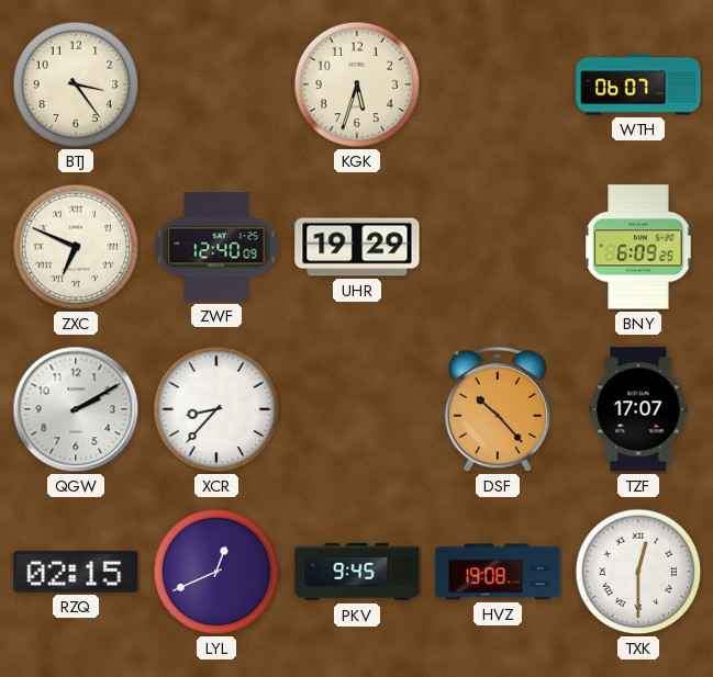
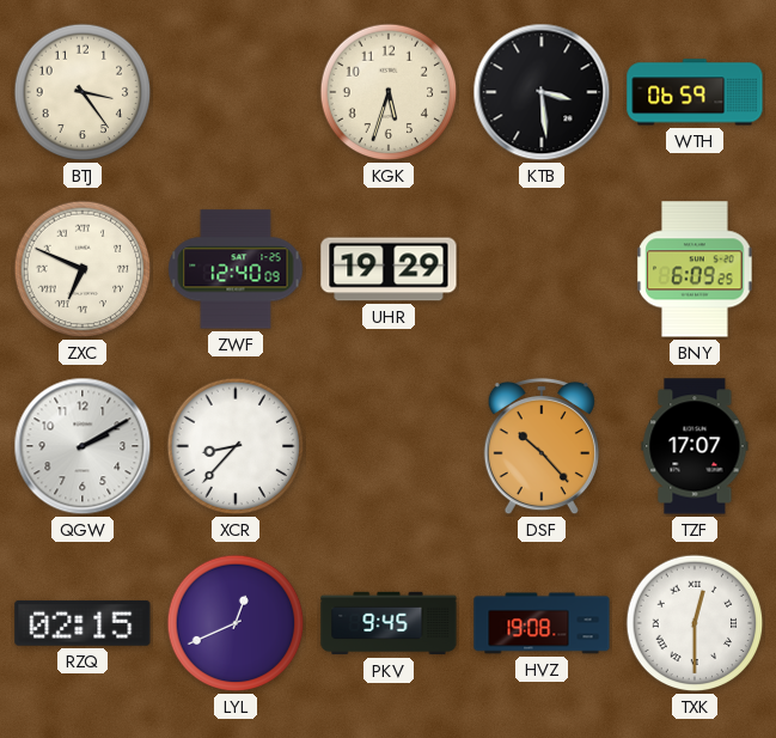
KTB: none -> 3:29 (542, 92)
WTH: 06:07 -> 06:59 (695, 92)
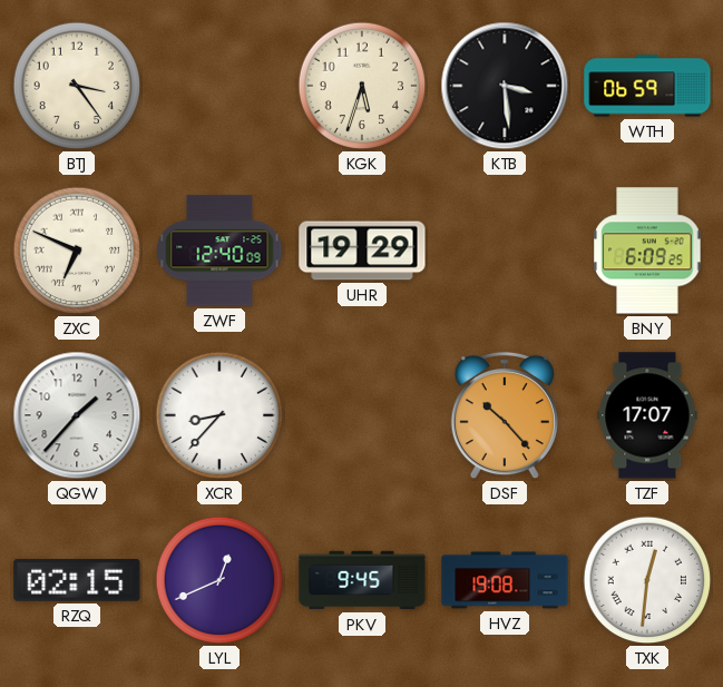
QGW: 2:10 -> 1:37 (77, 415)
TXK: 12:30 -> 12:31 (647, 580)
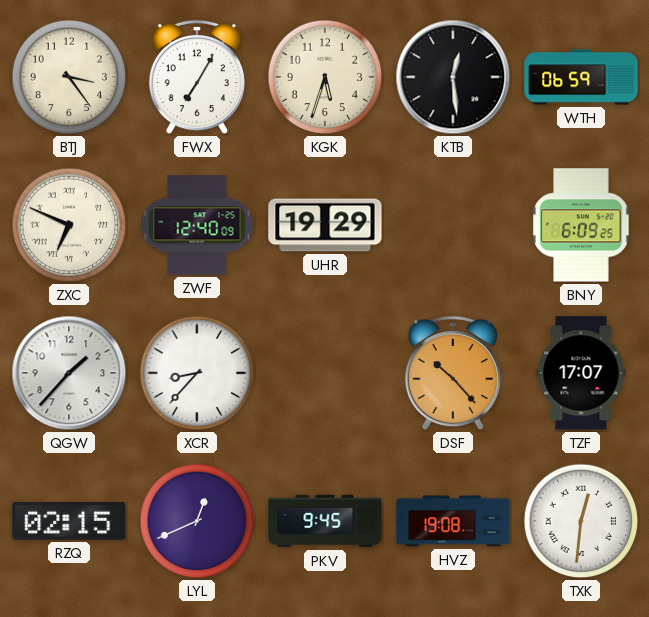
FWX: none -> 7:05 (197, 77)
KTB: 3:29 -> 12:29 (453, 77)
